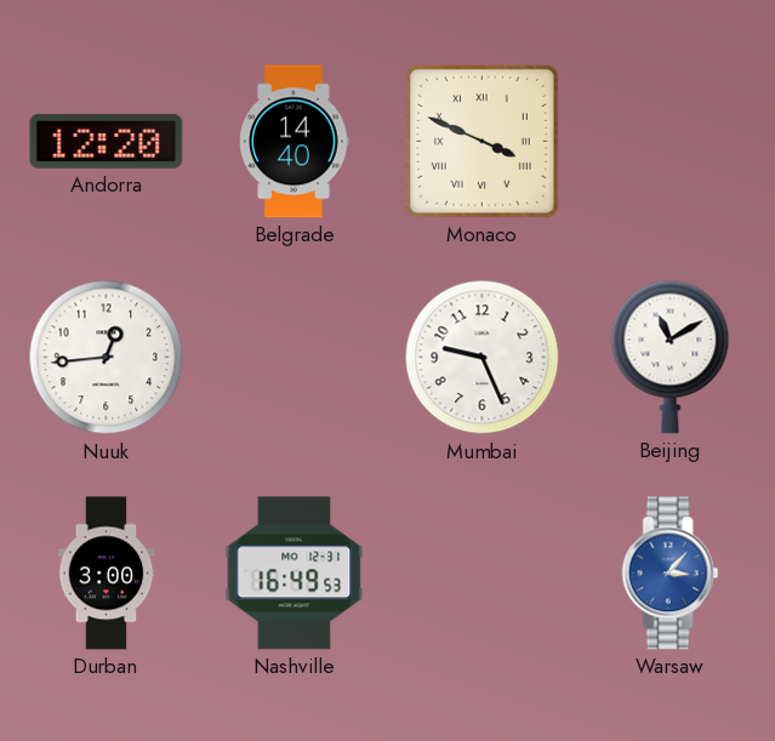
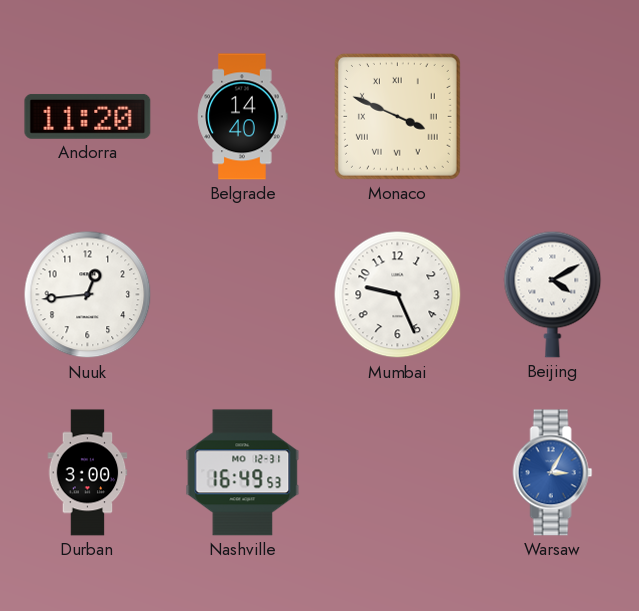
Andorra: 12:20 -> 11:20 (88, 116)
Beijing: 11:10 -> 4:10 (553, 294)
Warsaw: 3:07 -> 3:05 (553, 473)
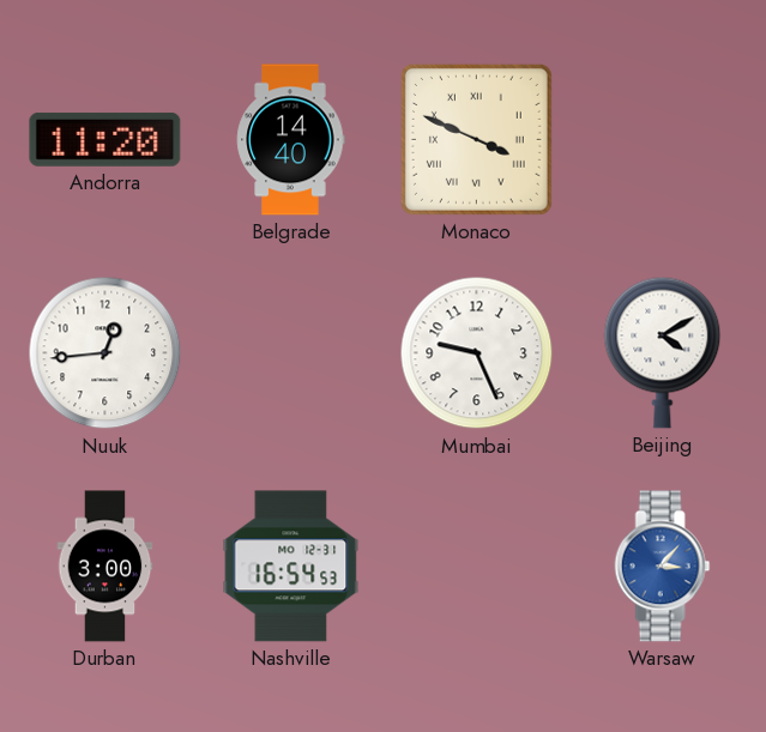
Nashville: 16:49 -> 16:54 (291, 567)
Warsaw: 3:05 -> 3:07 (663, 567)
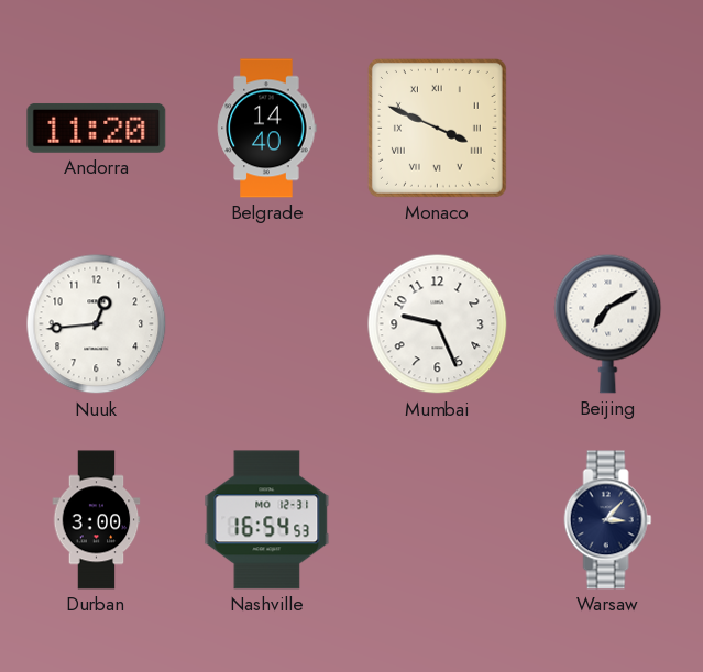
Beijing: 4:10 -> 7:10 (608, 323)
Warsaw dial: blue -> navy (608, 520)
